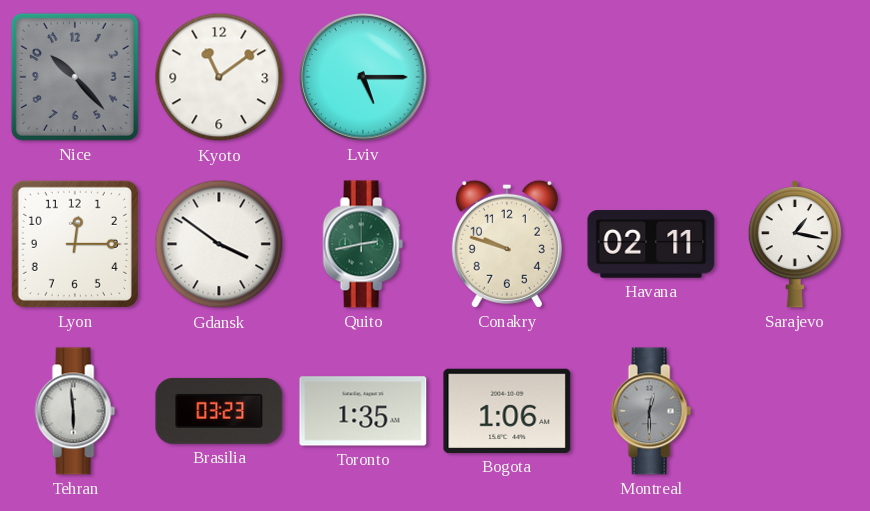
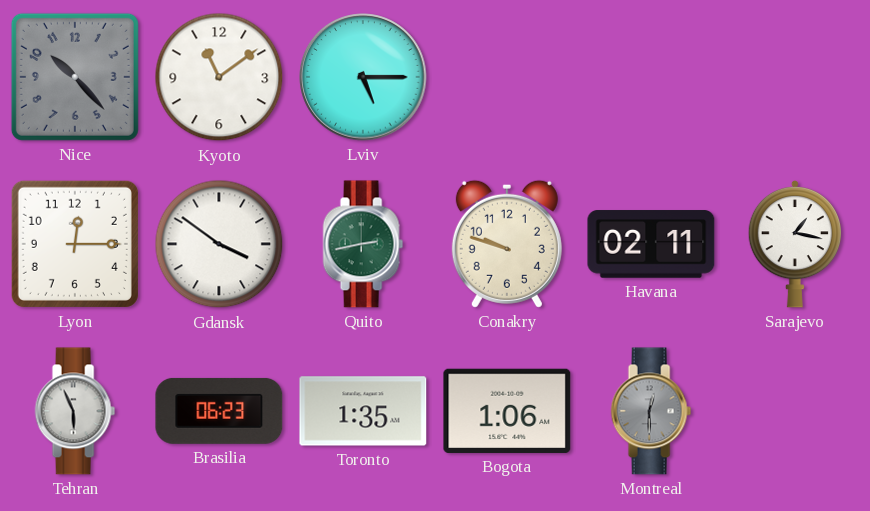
Tehran: 5:59 -> 5:56 (75, 411)
Brasilia: 03:23 -> 06:23 (219, 411)
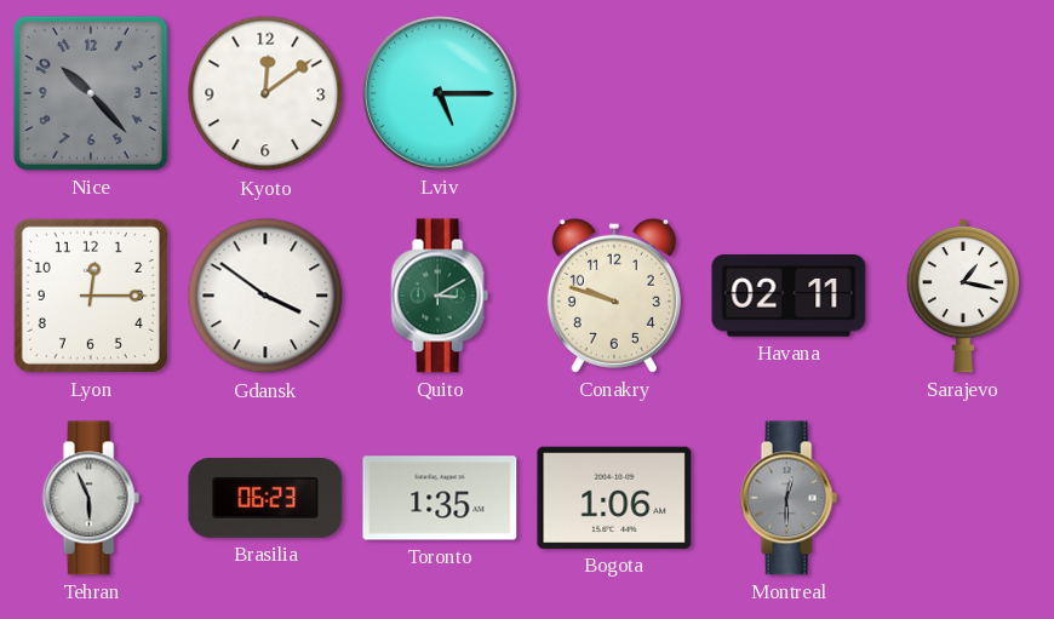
Kyoto: 11:09 -> 12:09 (265, 93)
Quito: 2:43 -> 3:10 (440, 296)
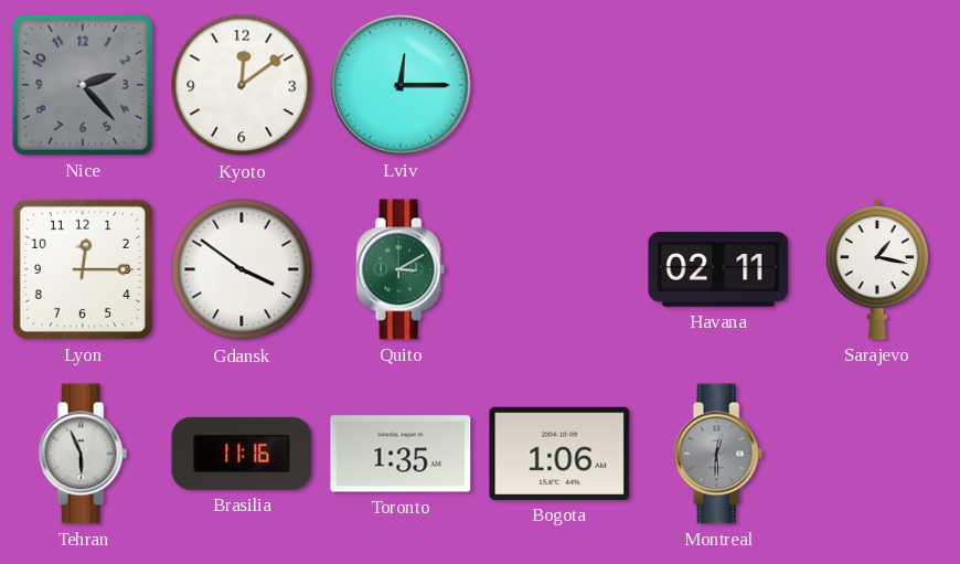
Nice: 10:23 -> 2:23 (83, 85)
Lviv: 5:15 -> 12:15 (401, 85)
Conakry: 9:48 -> none (614, 296)
Brasilia: 06:23 -> 11:16 (242, 454)
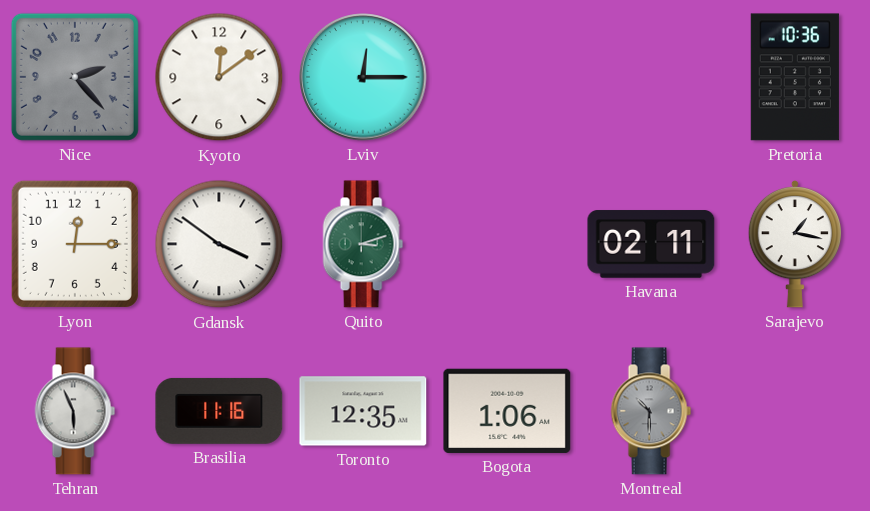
Pretoria: none -> 10:36 (795, 77)
Quito: 3:10 -> 3:12 (363, 244)
Toronto: 1:35 -> 12:35 (363, 411)
Montreal: 12:30 -> 10:30 (651, 411)
